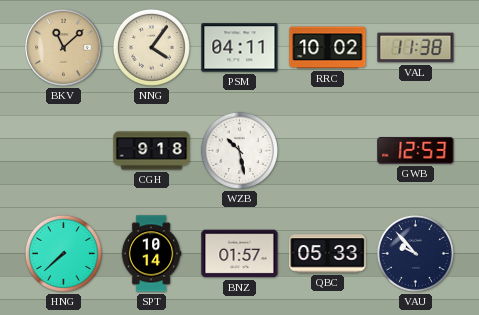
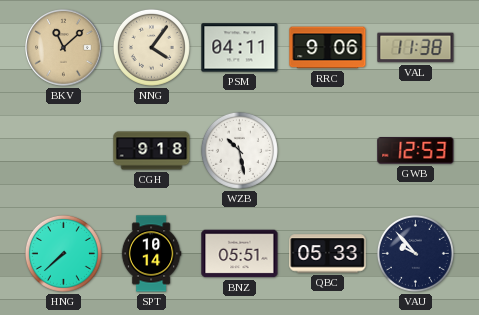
RRC: 10:02 -> 9:06 (328, 48)
BNZ: 01:57 -> 05:51 (240, 254)
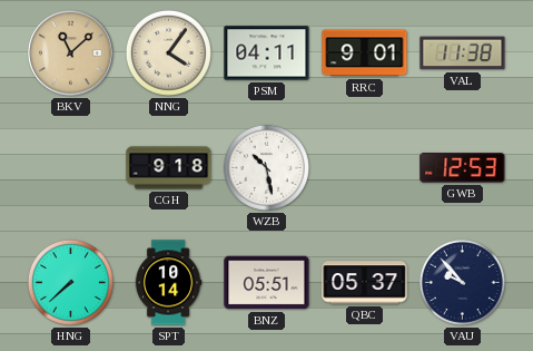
RRC: 9:06 -> 9:01 (365, 53)
QBC: 05:33 -> 05:37 (365, 283)
